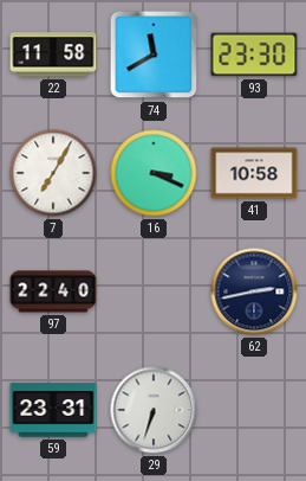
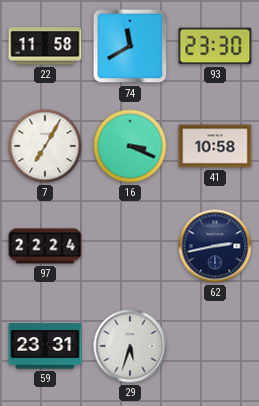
97: 22:40 -> 22:24 (45, 246)
29: 6:33 -> 5:33 (130, 346)
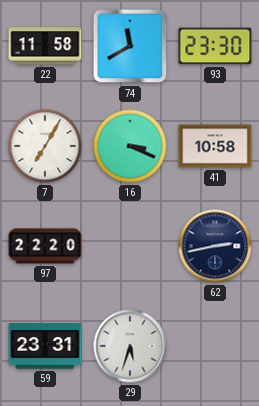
97: 22:24 -> 22:20 (45, 246)
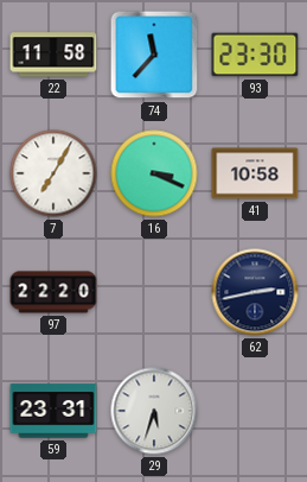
74: 11:40 -> 11:37 (154, 55)
